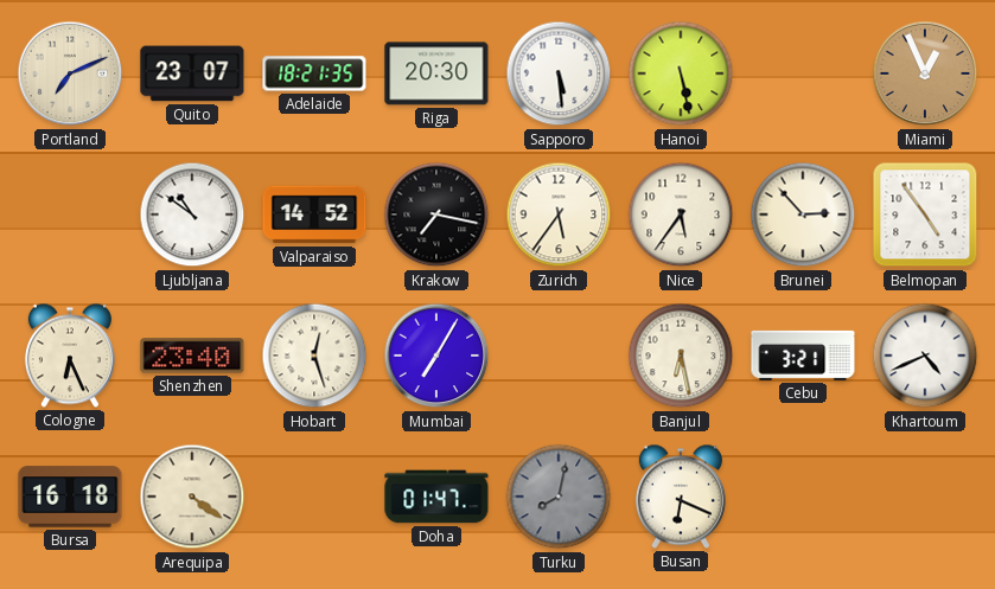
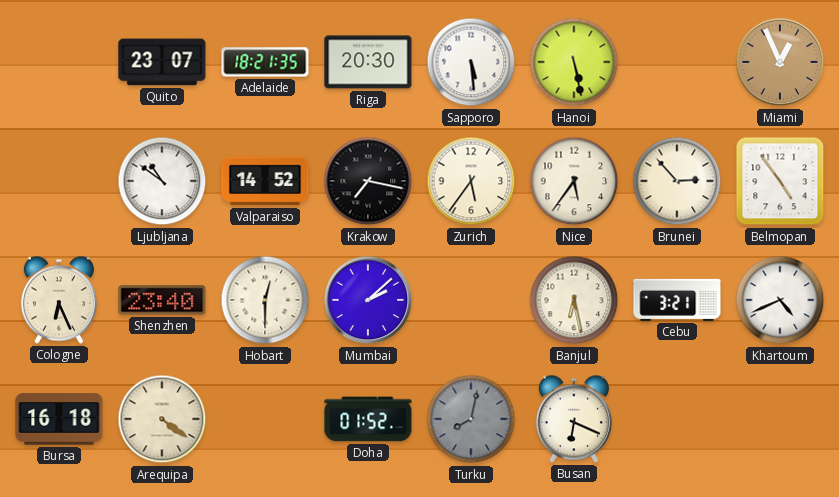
Portland: 7:11 -> none (70, 73)
Hobart: 12:27 -> 12:30 (265, 300)
Mumbai: 7:05 -> 2:08 (368, 300)
Doha: 01:47 -> 01:52 (368, 419)
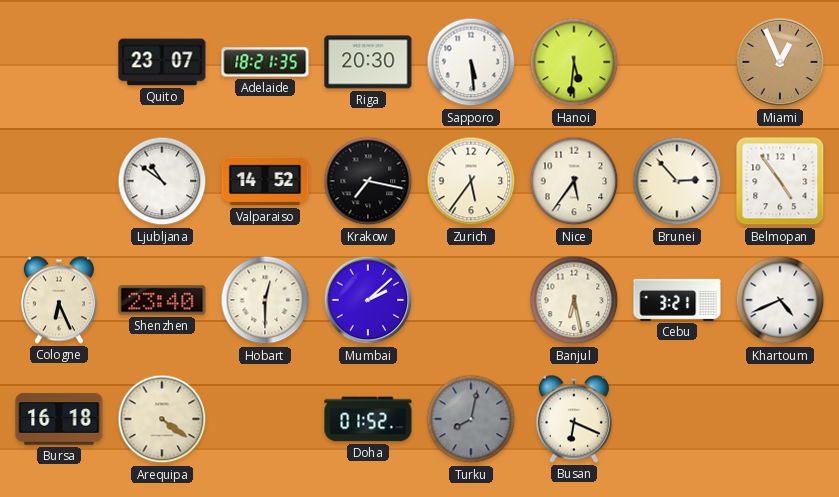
Hanoi: 5:28 -> 5:31 (574, 62)
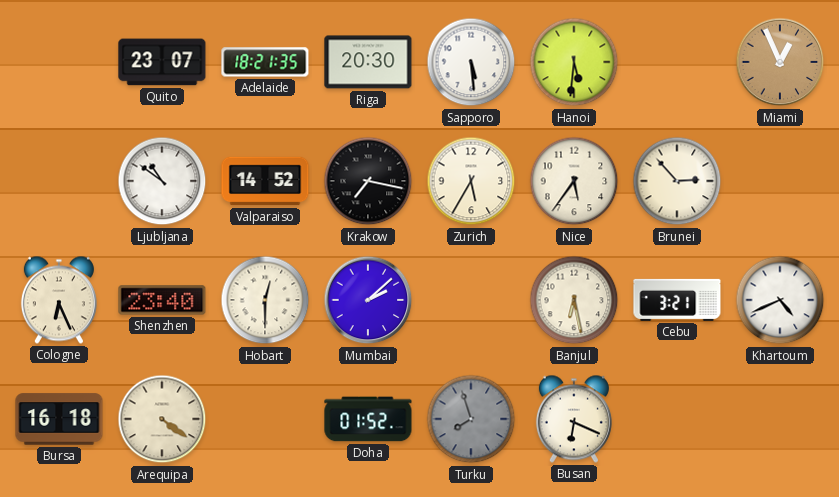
Zurich: 5:36 -> 5:35 (471, 181)
Belmopan: 4:54 -> none (780, 181)
Turku: 8:02 -> 7:57 (471, 419)
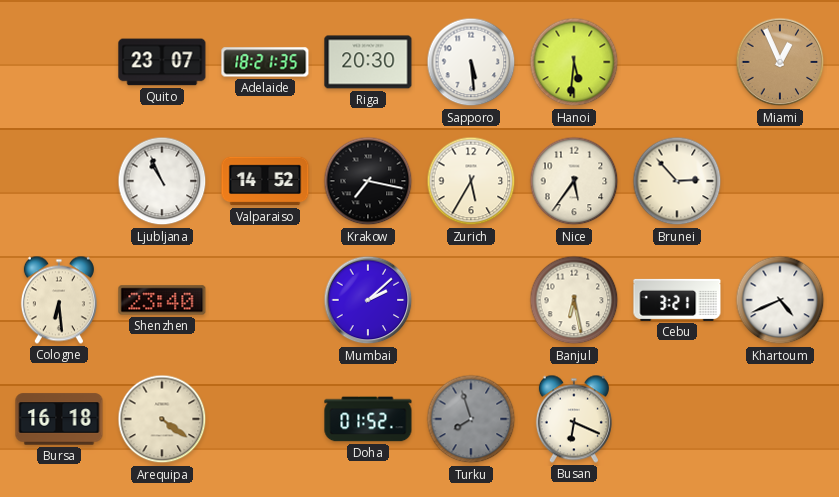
Ljubljana: 10:51 -> 10:56 (162, 181)
Cologne: 6:26 -> 6:29 (59, 300)
Hobart: 12:30 -> none (265, 300)
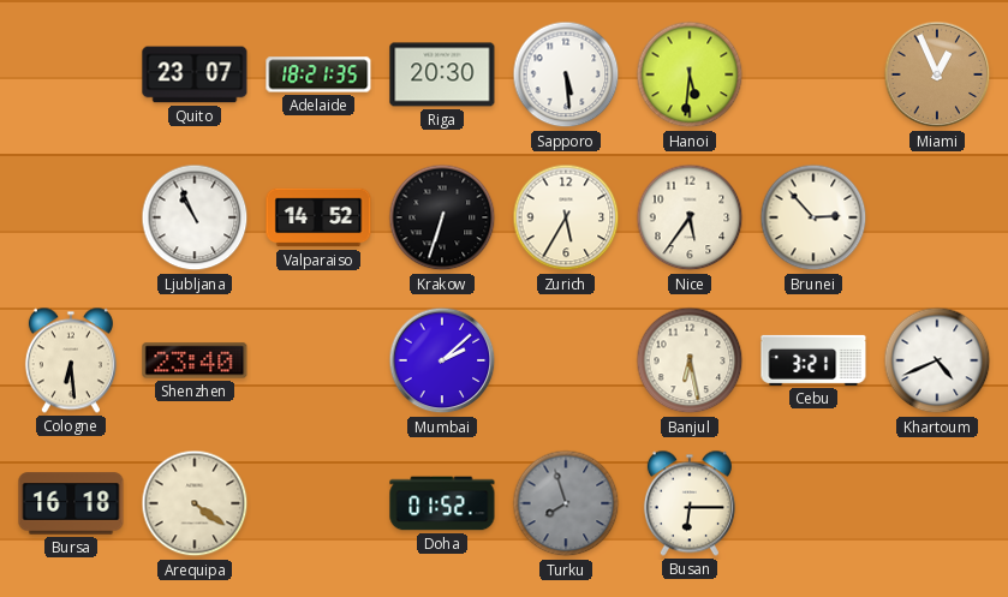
Krakow: 7:17 -> 6:33 (442, 217)
Busan: 6:19 -> 6:15 (690, 503)
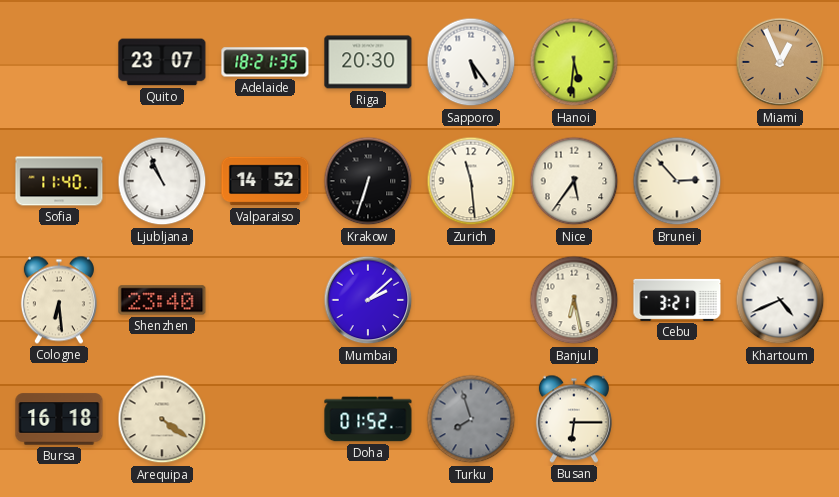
Sapporo: 5:29 -> 5:24 (471, 62)
Sofia: none -> 11:40 (59, 181)
Zurich: 5:35 -> 11:29 (471, 181)
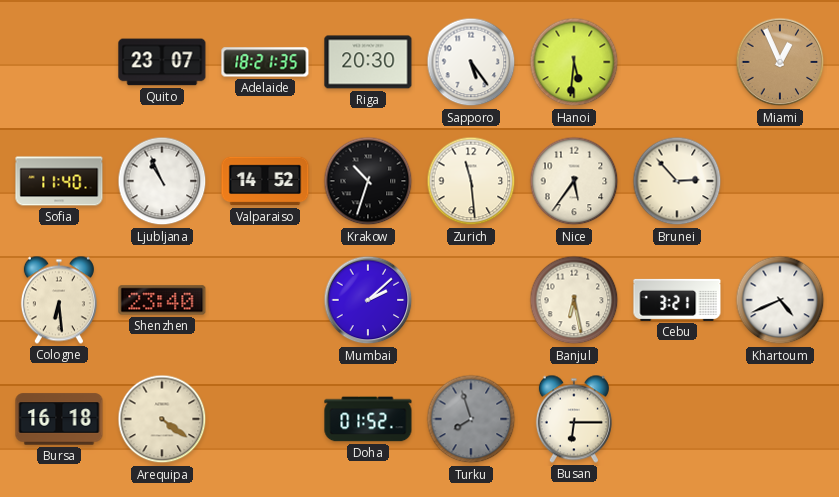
Krakow: 6:33 -> 10:33 (368, 181)
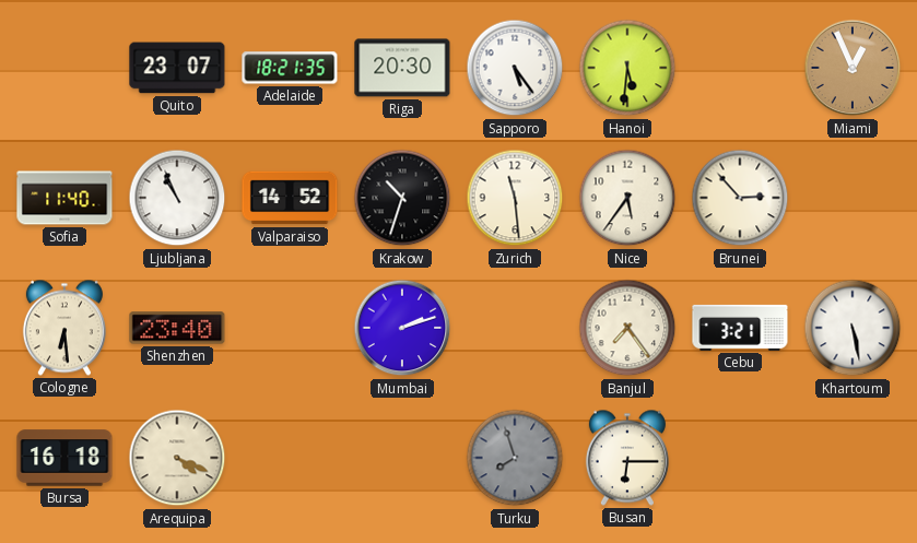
Mumbai: 2:08 -> 2:12 (402, 328)
Banjul: 6:28 -> 7:24 (627, 328)
Khartoum: 4:41 -> 5:28 (853, 328)
Arequipa: 4:21 -> 4:19 (177, 458)
Doha: 01:52 -> none (368, 419)
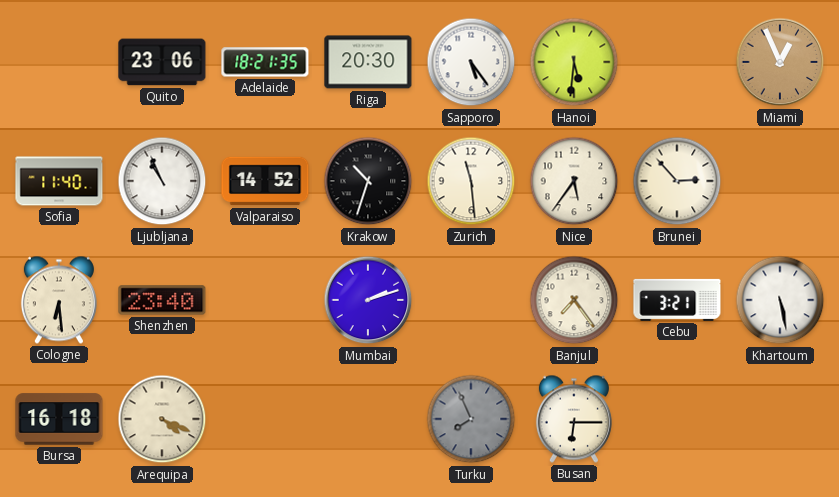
Quito: 23:07 -> 23:06 (162, 62)
Turku: 7:57 -> 7:56 (471, 419)
